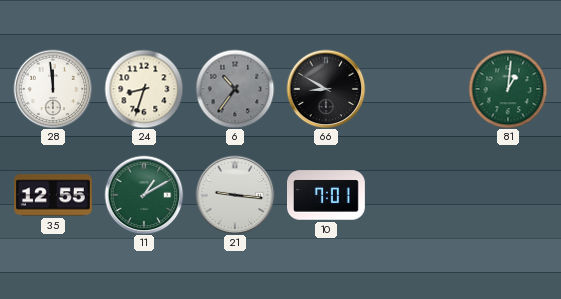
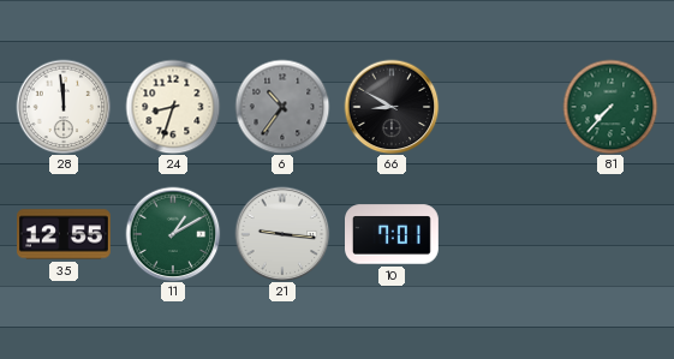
81: 1:01 -> 7:37 (610, 107)
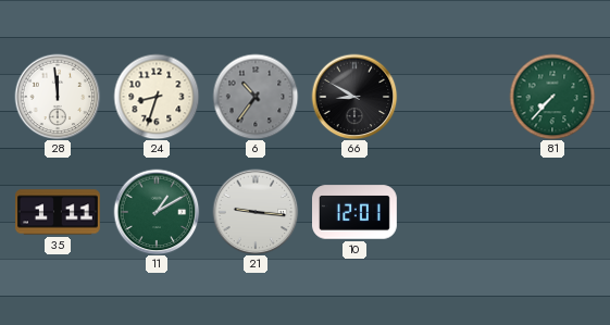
35: 12:55 -> 1:11 (59, 212)
10: 7:01 -> 12:01 (356, 212)
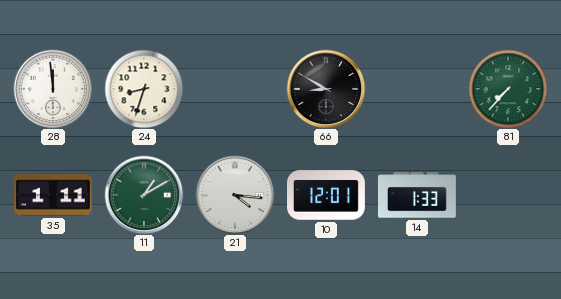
6: 10:36 -> none (256, 97)
21: 9:16 -> 4:16 (235, 195)
14: none -> 1:33 (418, 195)
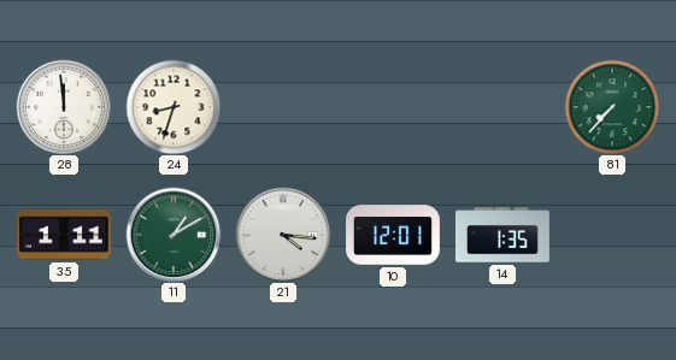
66: 8:50 -> none (326, 89)
14: 1:33 -> 1:35 (504, 235)
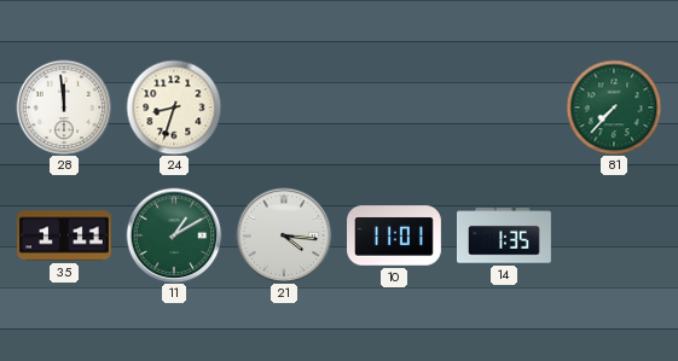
10: 12:01 -> 11:01 (395, 235)
